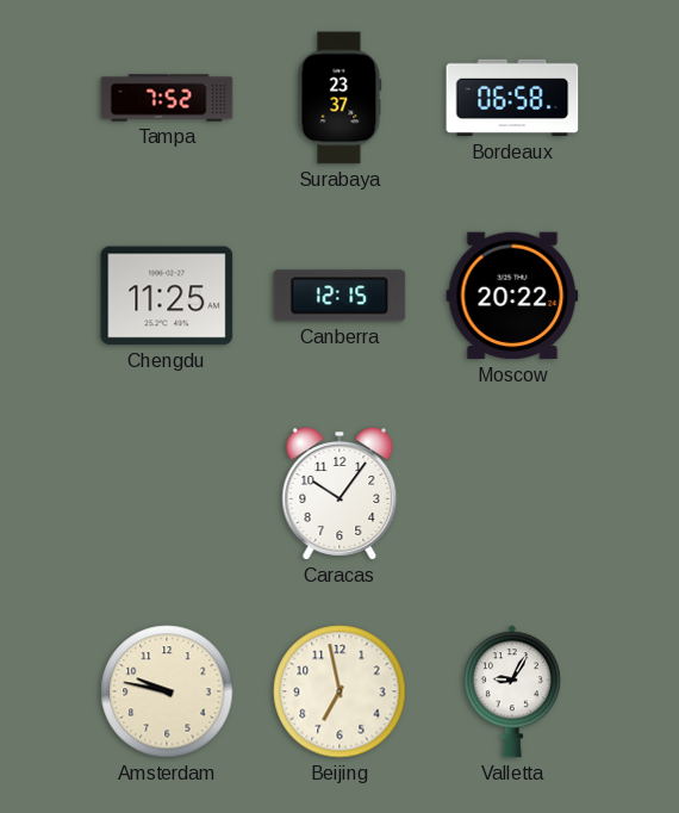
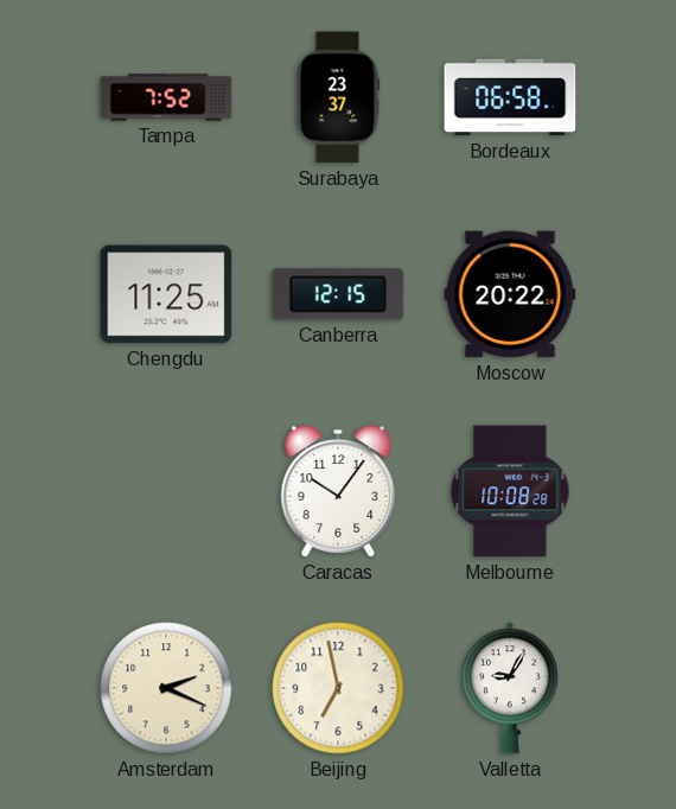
Melbourne: none -> 10:08 (510, 491)
Amsterdam: 9:47 -> 2:19 (166, 688)
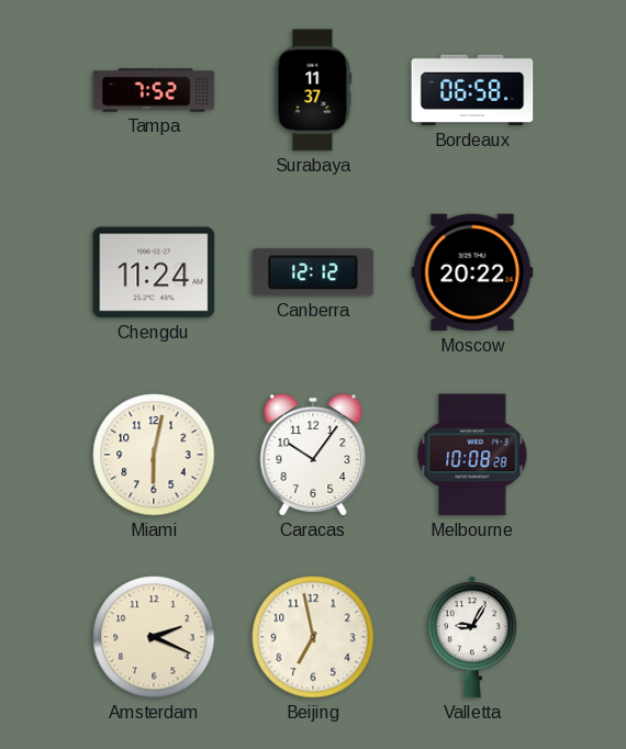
Surabaya: 23:37 -> 11:37 (313, 90)
Chengdu: 11:25 -> 11:24 (154, 272)
Canberra: 12:15 -> 12:12 (313, 272)
Miami: none -> 6:02 (154, 455)
